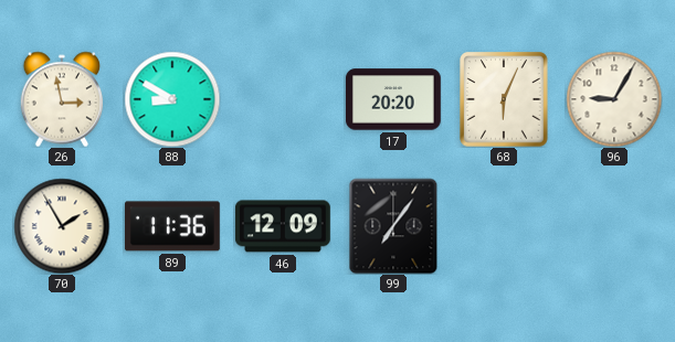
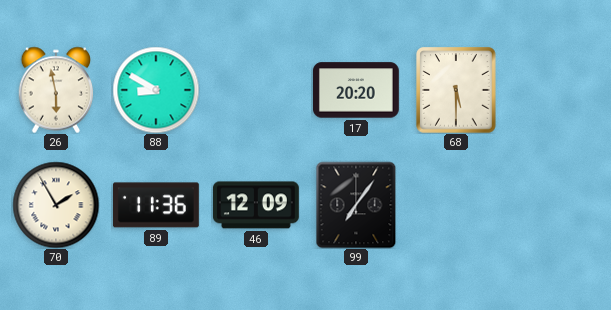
26: 2:58 -> 5:58 (56, 90)
68: 6:04 -> 5:30 (456, 90)
96: 9:05 -> none (614, 99)
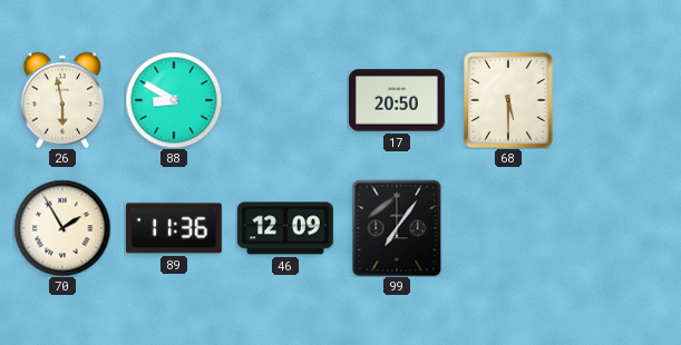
17: 20:20 -> 20:50 (397, 100)
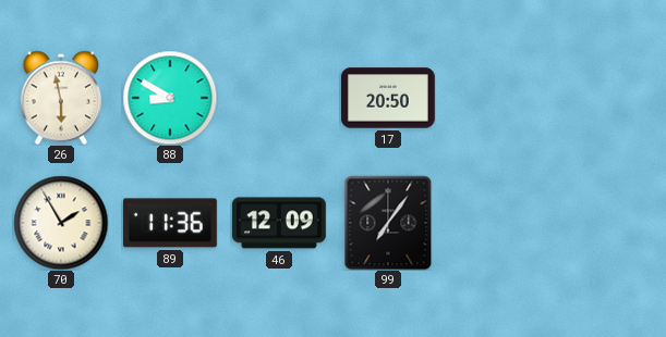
68: 5:30 -> none (508, 100)
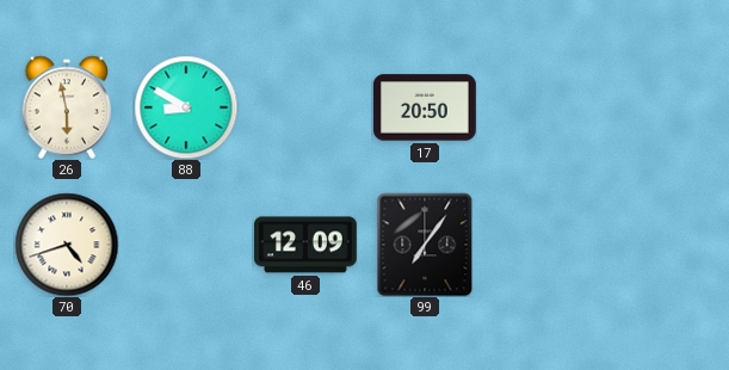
70: 1:55 -> 4:42 (67, 245)
89: 11:36 -> none (170, 223)
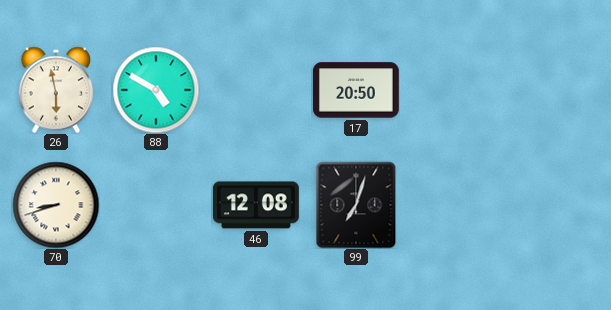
88: 8:50 -> 4:50 (156, 90)
70: 4:42 -> 8:42 (56, 205)
46: 12:09 -> 12:08 (256, 205)
99: 7:06 -> 7:03 (356, 205)
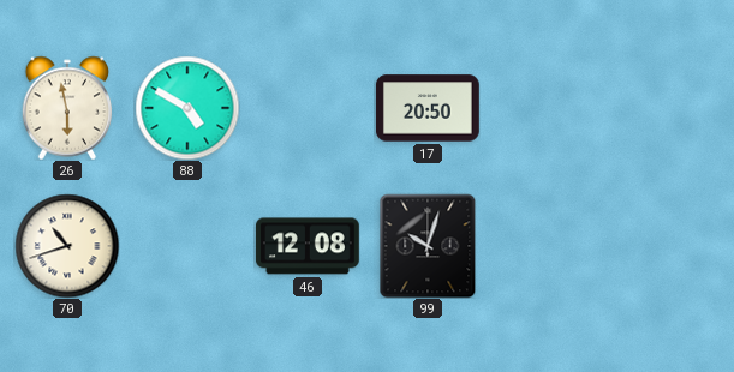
70: 8:42 -> 10:42 (67, 246)
99: 7:03 -> 10:03 (428, 246)
